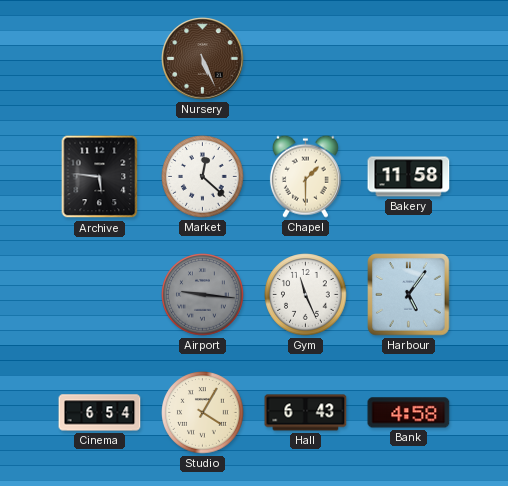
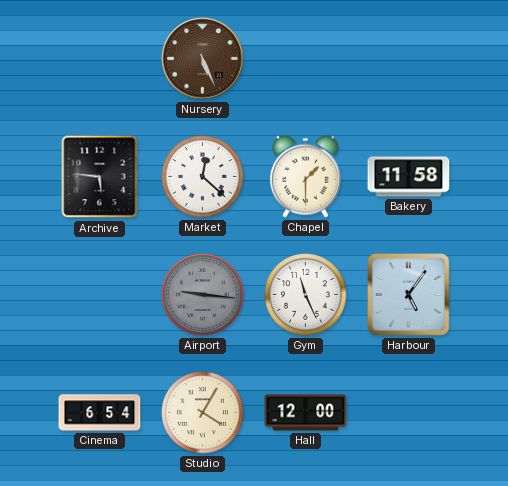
Hall: 6:43 -> 12:00 (306, 413)
Bank: 4:58 -> none (409, 413)
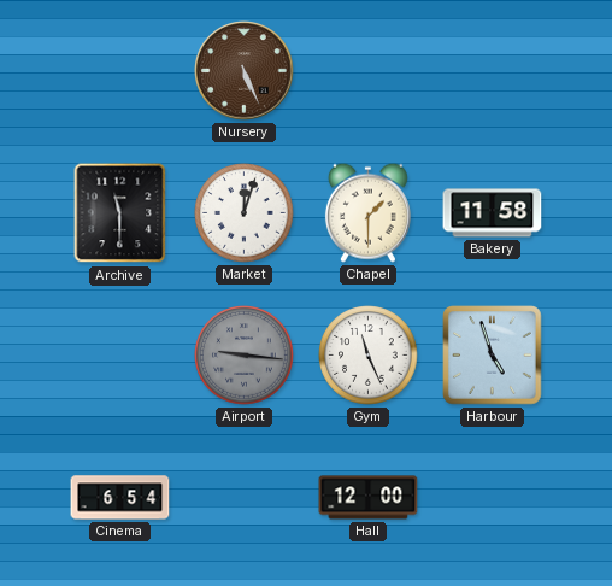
Archive: 5:46 -> 11:30 (120, 213)
Market: 12:22 -> 12:03 (245, 213)
Harbour: 5:06 -> 4:57 (493, 356)
Studio: 4:05 -> none (203, 413)
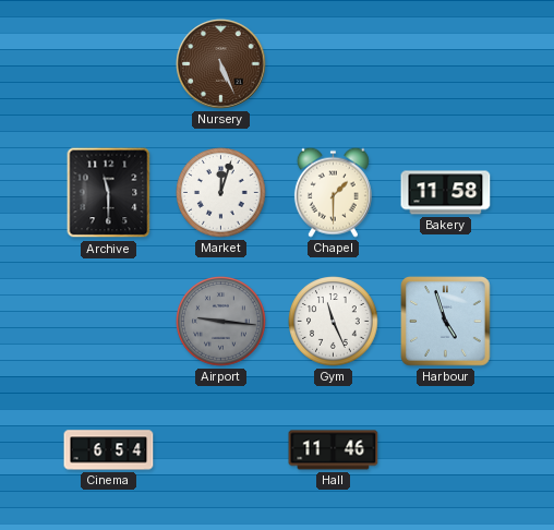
Hall: 12:00 -> 11:46 (334, 450)
